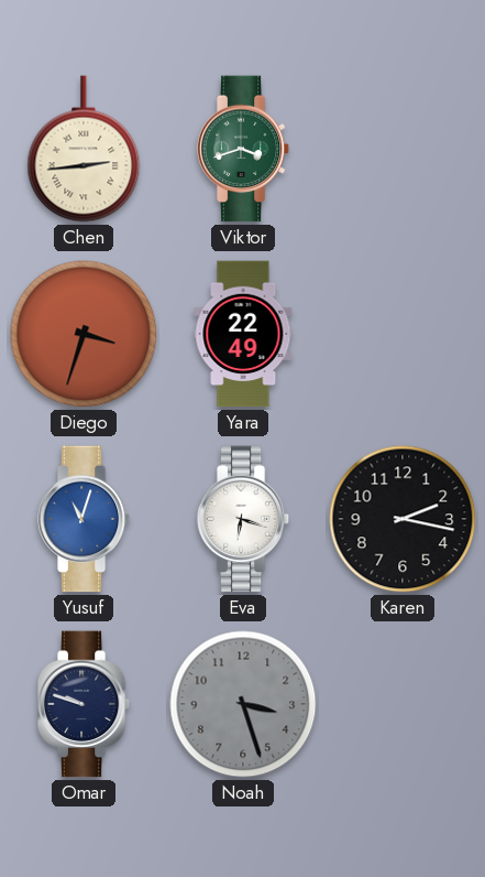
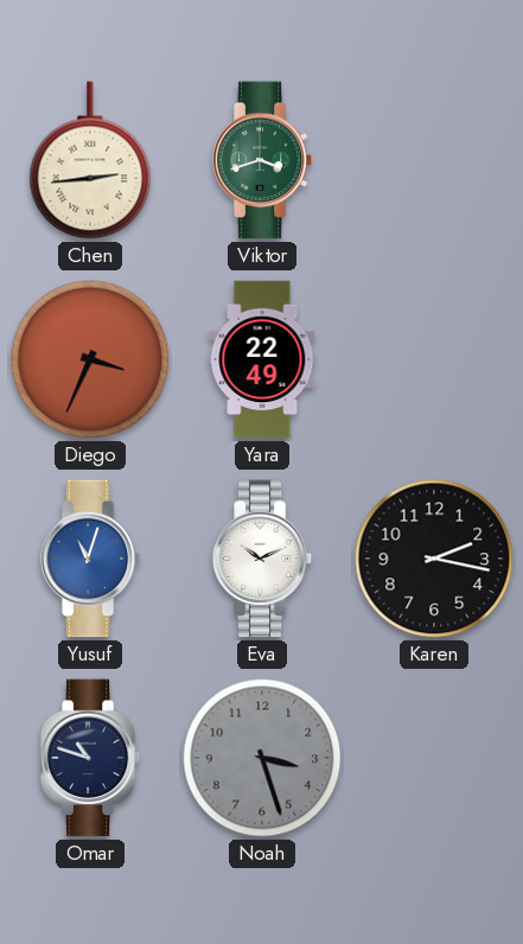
Diego: 3:33 -> 3:34 (90, 359)
Eva: 6:18 -> 10:11 (262, 559)
Omar: 9:48 -> 10:48 (90, 758)
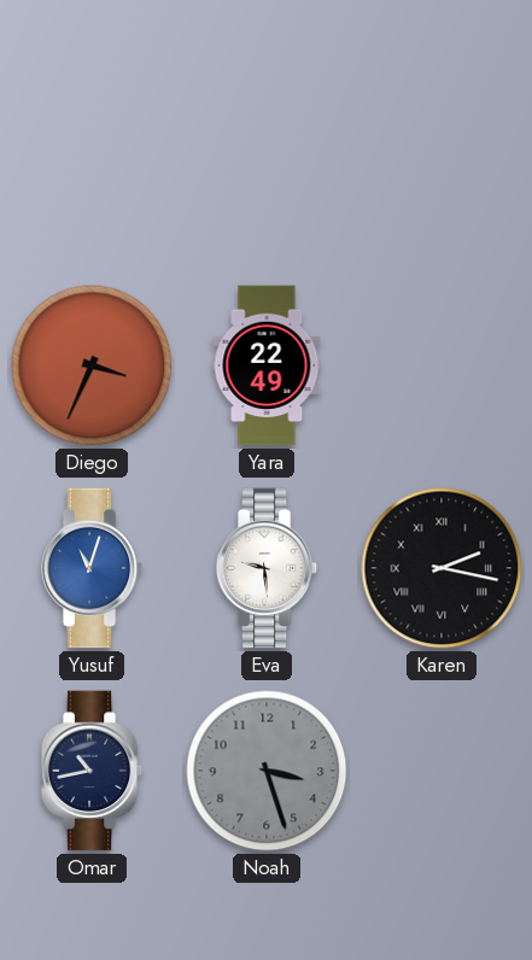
Chen: 2:44 -> none (90, 160)
Viktor: 3:42 -> none (262, 160)
Eva: 10:11 -> 9:29 (267, 568)
Karen numerals: Arabic -> Roman (442, 568)
Omar: 10:48 -> 10:43 (92, 771)
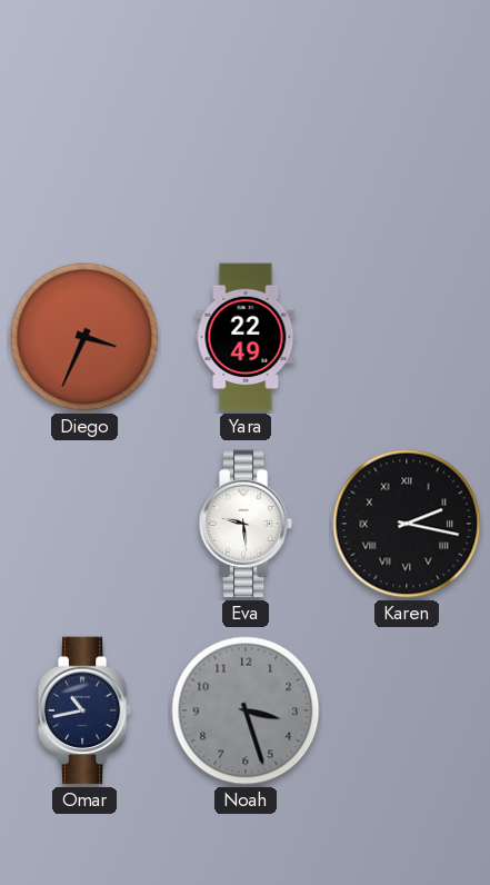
Yusuf: 11:03 -> none (92, 568)
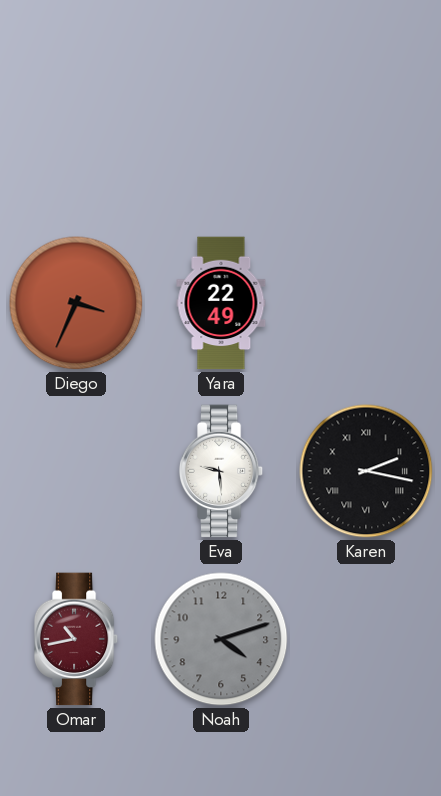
Omar dial: navy -> burgundy (76, 639)
Noah: 3:27 -> 4:12 (221, 639)
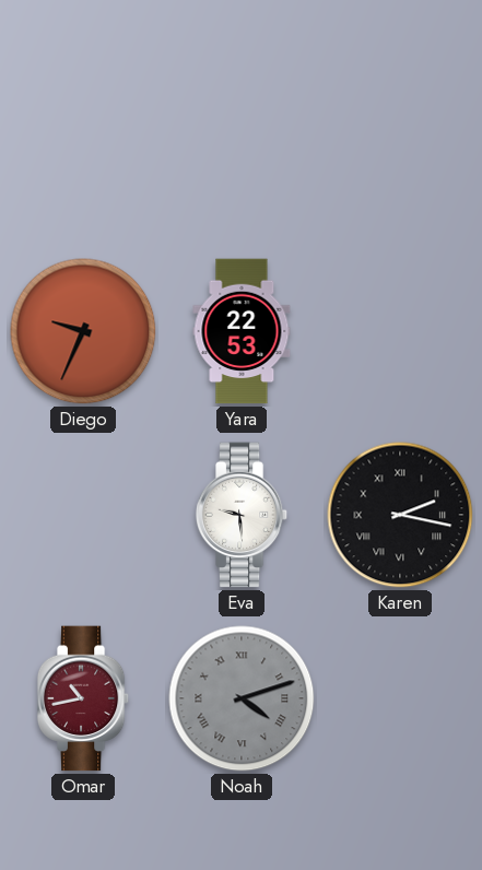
Diego: 3:34 -> 9:34 (83, 331)
Yara: 22:49 -> 22:53 (242, 331)
Noah numerals: Arabic -> Roman (242, 698)
